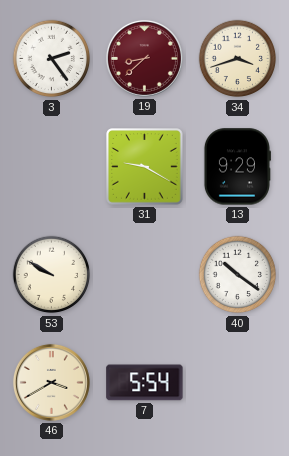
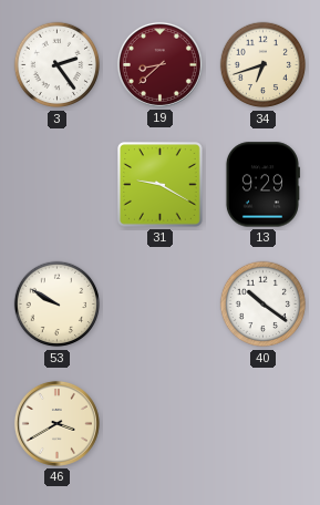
34: 3:42 -> 6:42 (264, 65)
7: 5:54 -> none (145, 383)
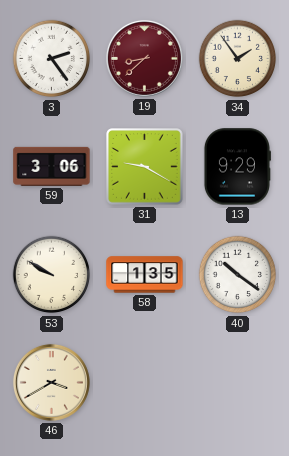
34: 6:42 -> 1:54 (238, 59)
59: none -> 3:06 (52, 166)
58: none -> 1:35 (145, 275)
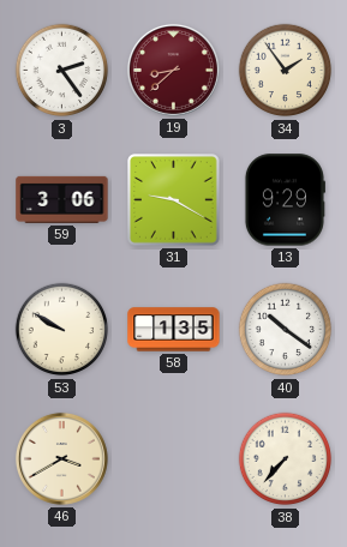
38: none -> 7:37 (286, 459)
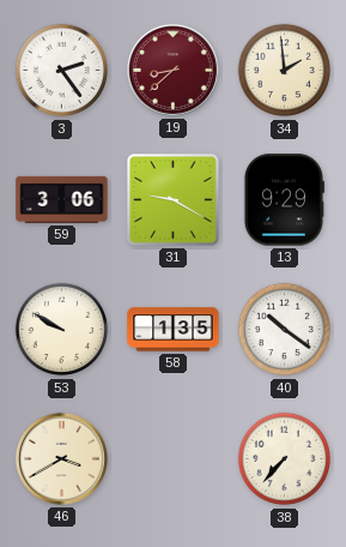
34: 1:54 -> 1:59 (285, 71)
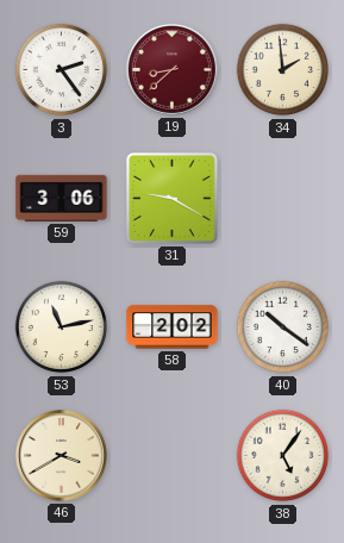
13: 9:29 -> none (284, 200)
53: 9:50 -> 11:13 (62, 327)
58: 1:35 -> 2:02 (173, 327)
38: 7:37 -> 5:06 (283, 456)
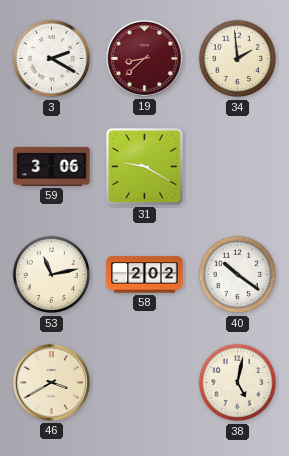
3: 2:24 -> 2:20 (52, 59)
38: 5:06 -> 5:02 (238, 383)
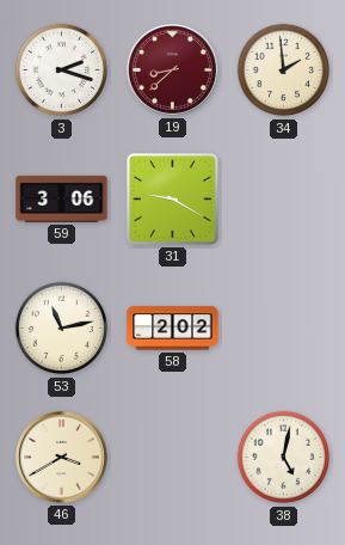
3: 2:20 -> 2:18 (62, 71)
40: 10:21 -> none (238, 275)
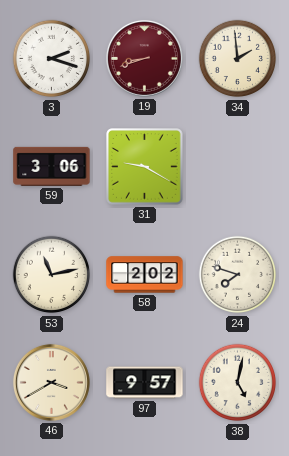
19: 8:38 -> 8:42 (144, 58)
24: none -> 7:48 (238, 275)
97: none -> 9:57 (145, 383)
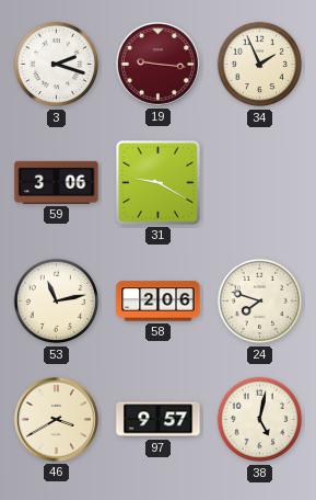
19: 8:42 -> 9:16 (157, 64)
34: 1:59 -> 1:56 (260, 65)
58: 2:02 -> 2:06 (159, 302)
